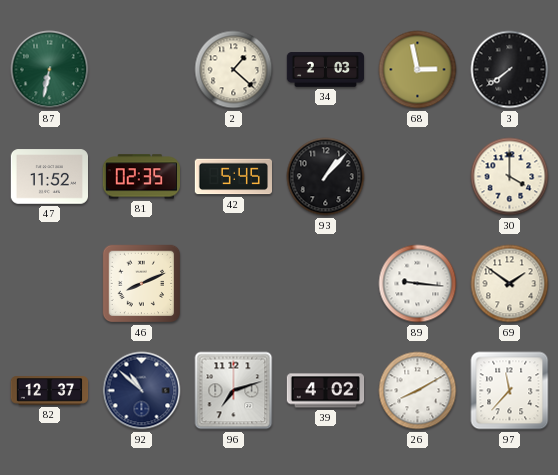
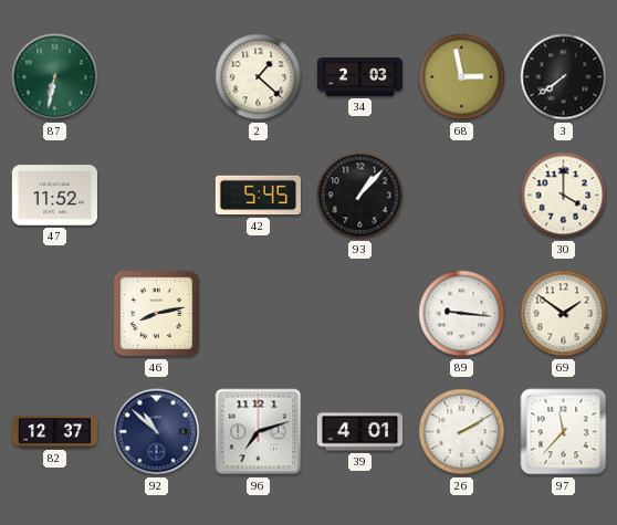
81: 02:35 -> none (141, 177)
46: 8:11 -> 8:13 (157, 314)
39: 4:02 -> 4:01 (360, 432)
26: 8:10 -> 2:10 (462, 432)
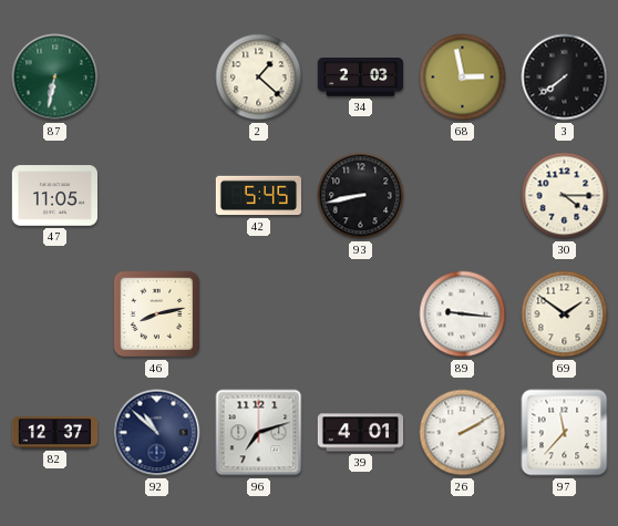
47: 11:52 -> 11:05 (54, 196)
93: 1:07 -> 8:43 (361, 196)
30: 4:00 -> 4:15 (565, 196)
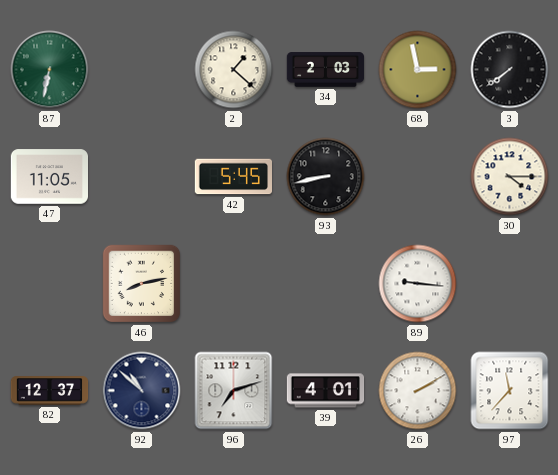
69: 1:51 -> none (565, 314)
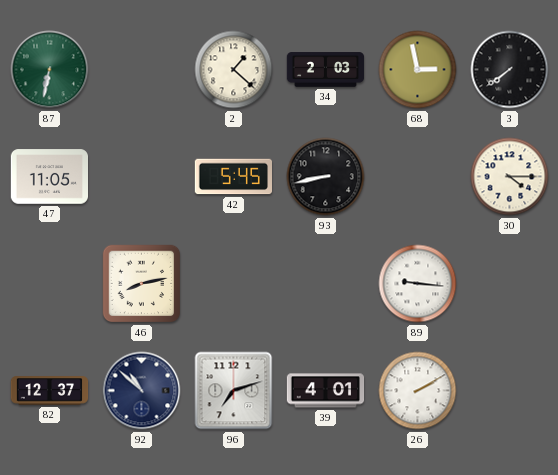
97: 11:37 -> none (510, 391)
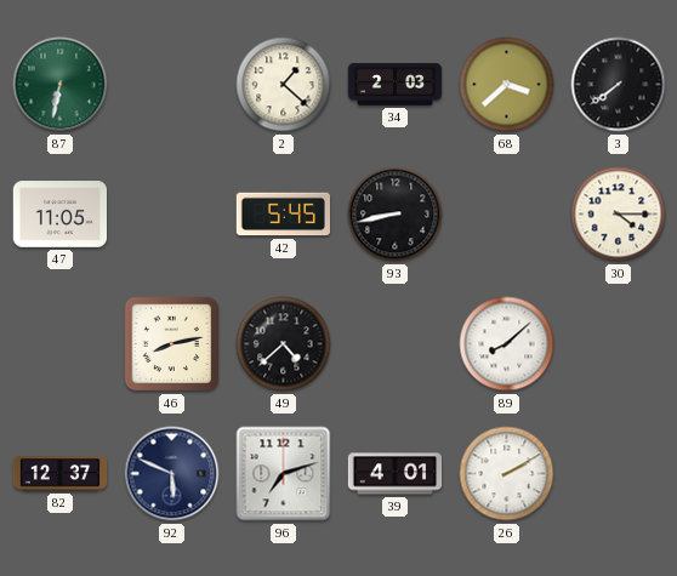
68: 2:58 -> 3:38 (507, 85)
49: none -> 4:38 (284, 344)
89: 9:16 -> 8:08 (507, 344)
92: 10:52 -> 5:49 (172, 474)
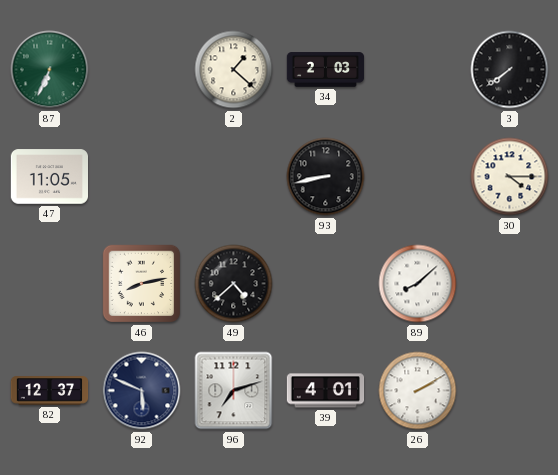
87: 6:32 -> 6:34 (50, 70)
68: 3:38 -> none (507, 85)
42: 5:45 -> none (283, 215)
